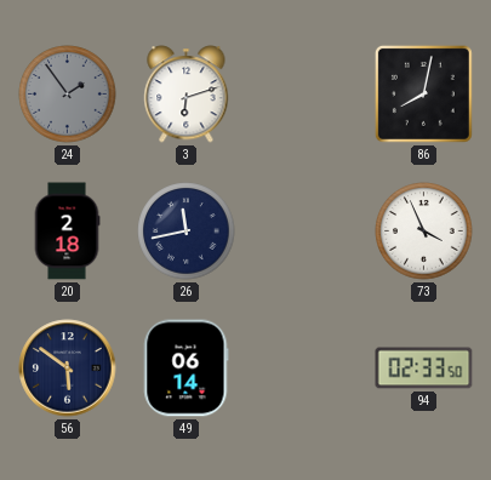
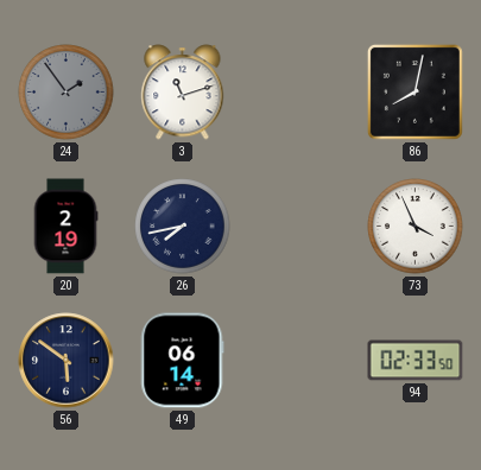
3: 6:12 -> 11:12 (183, 93)
20: 2:18 -> 2:19 (65, 227)
26: 11:43 -> 7:43 (183, 227)
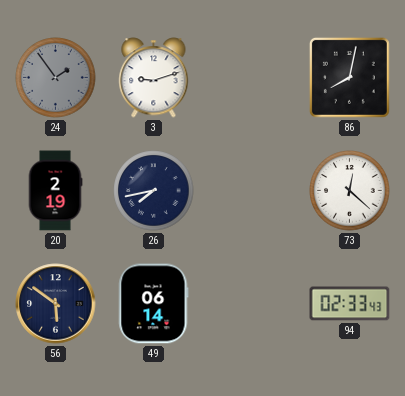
3: 11:12 -> 9:12 (154, 78)
73: 3:56 -> 12:22 (350, 191)
94: 02:33:50 -> 02:33:43 (350, 304)
